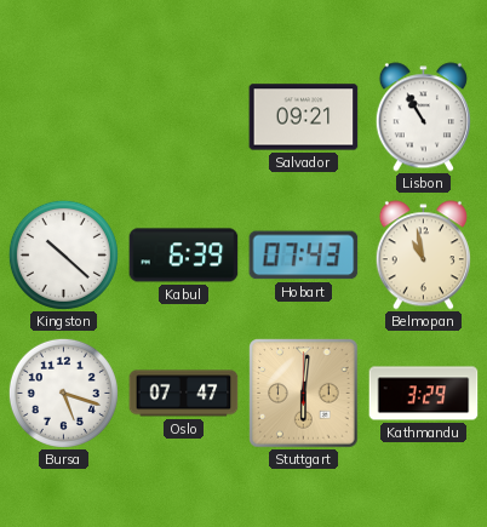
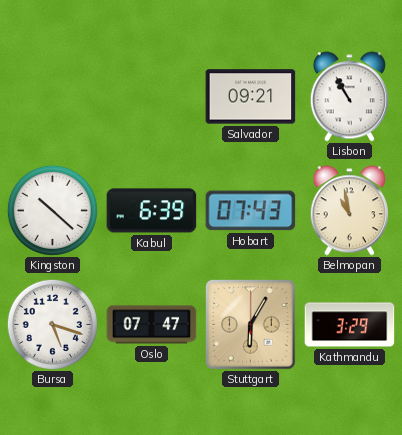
Stuttgart: 6:01 -> 6:05 (251, 325)
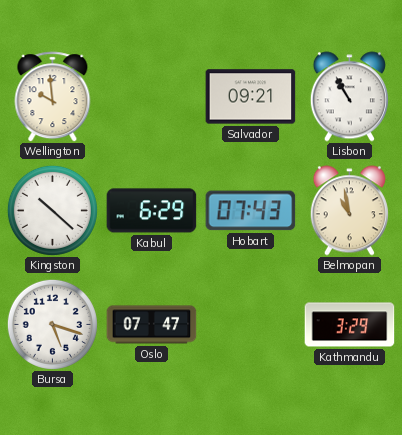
Wellington: none -> 9:59 (53, 97)
Kabul: 6:39 -> 6:29 (152, 211)
Stuttgart: 6:05 -> none (251, 325)
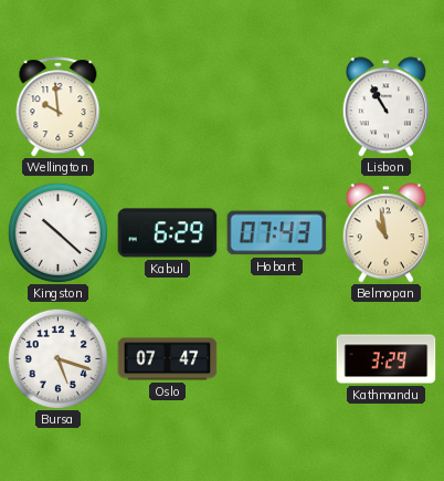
Salvador: 09:21 -> none (251, 97)
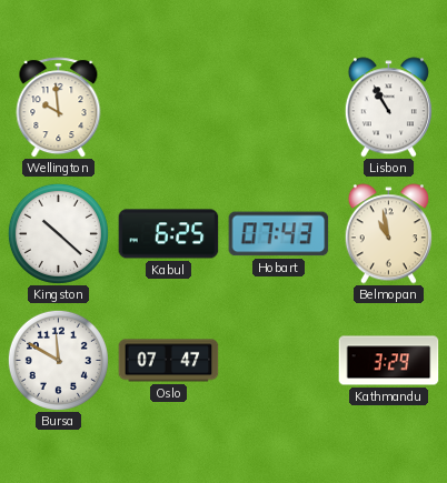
Kabul: 6:29 -> 6:25 (169, 234)
Bursa: 5:18 -> 11:50 (58, 360)
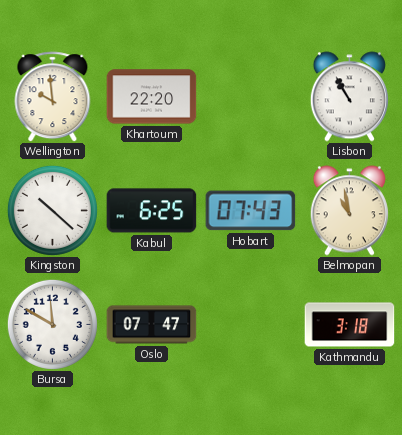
Khartoum: none -> 22:20 (152, 97)
Kathmandu: 3:29 -> 3:18 (350, 325)
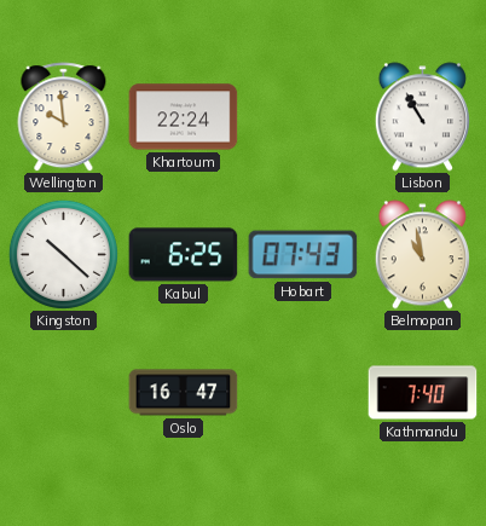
Khartoum: 22:20 -> 22:24 (184, 117)
Bursa: 11:50 -> none (52, 324)
Oslo: 07:47 -> 16:47 (184, 393)
Kathmandu: 3:18 -> 7:40 (423, 393)
